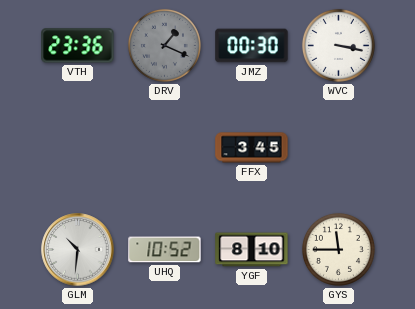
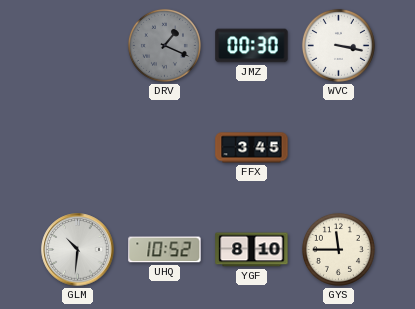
VTH: 23:36 -> none (78, 46)
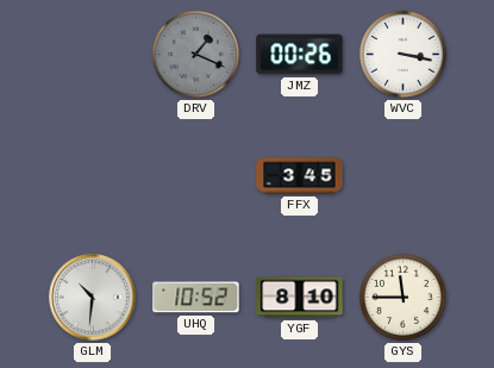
JMZ: 00:30 -> 00:26 (300, 55)
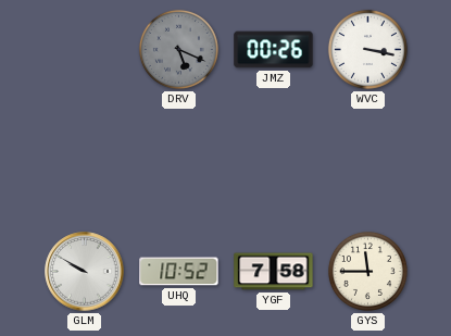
DRV: 1:19 -> 5:19 (178, 49)
FFX: 3:45 -> none (300, 176)
GLM: 10:31 -> 9:50 (85, 272)
YGF: 8:10 -> 7:58 (274, 272)
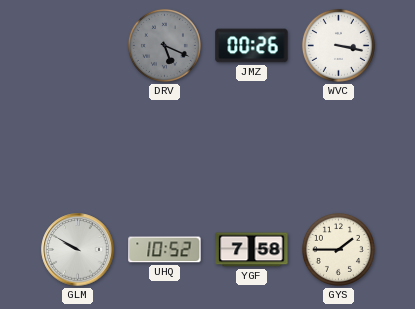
GYS: 11:45 -> 1:45 (338, 249)
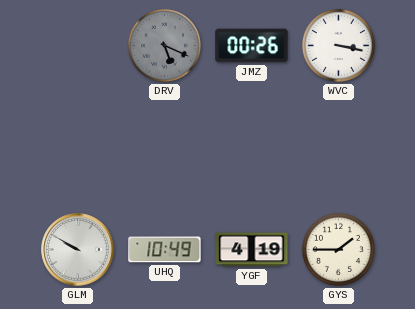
UHQ: 10:52 -> 10:49 (165, 250)
YGF: 7:58 -> 4:19 (252, 250)
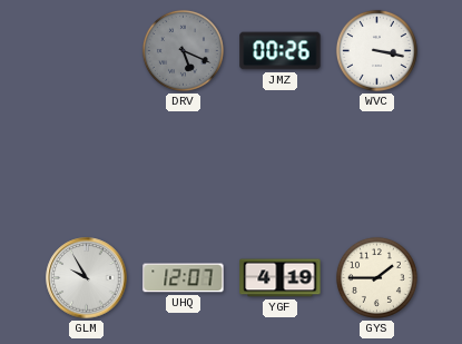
GLM: 9:50 -> 9:55 (87, 278)
UHQ: 10:49 -> 12:07 (184, 278)
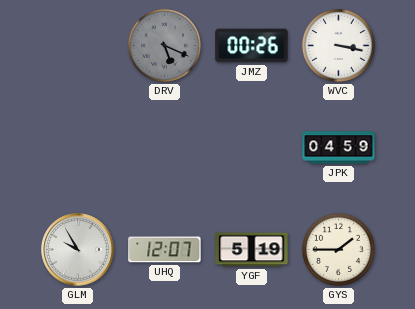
JPK: none -> 04:59 (339, 148)
YGF: 4:19 -> 5:19 (252, 250)
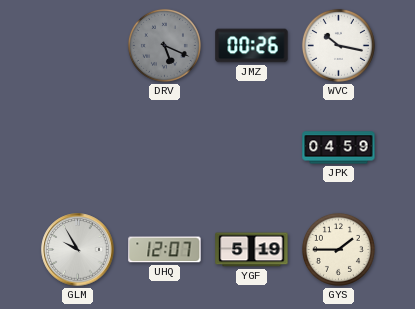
WVC: 3:17 -> 10:17 (338, 45)
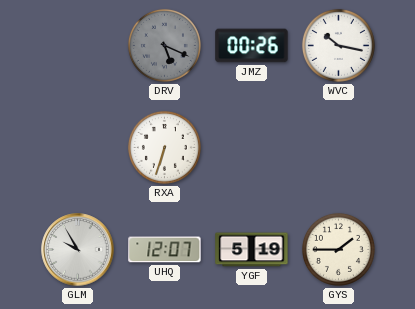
RXA: none -> 6:33 (164, 147)
JPK: 04:59 -> none (339, 148)
